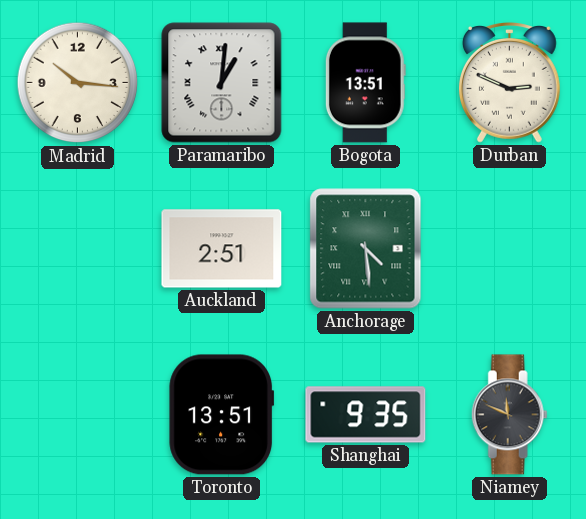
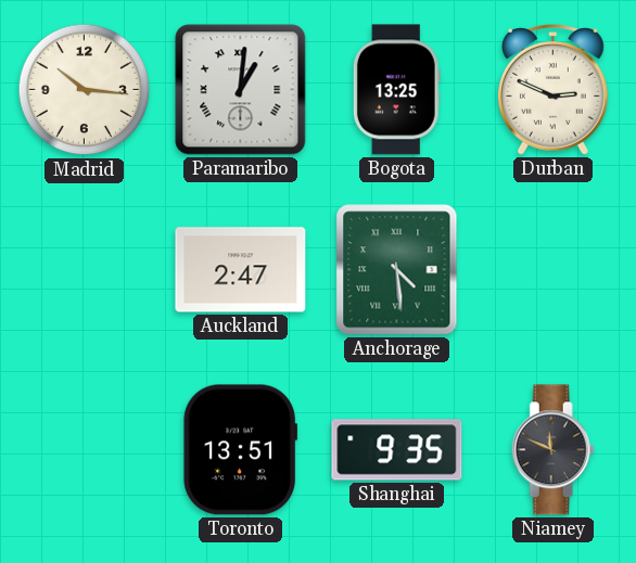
Bogota: 13:51 -> 13:25 (396, 90)
Auckland: 2:51 -> 2:47 (241, 270)
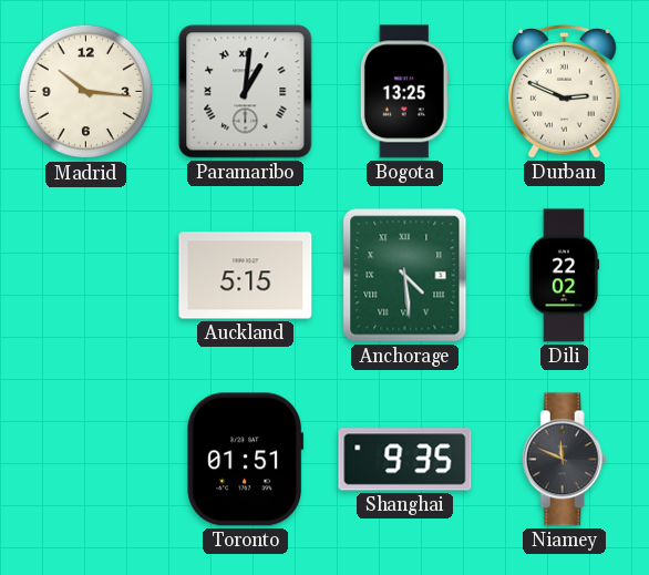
Auckland: 2:47 -> 5:15 (246, 276)
Dili: none -> 22:02 (564, 276)
Toronto: 13:51 -> 01:51 (246, 460)
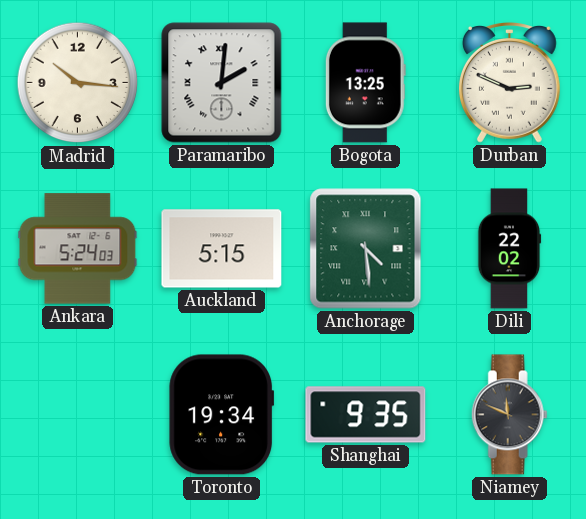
Paramaribo: 1:01 -> 2:01 (222, 83)
Ankara: none -> 5:24 (78, 249)
Toronto: 01:51 -> 19:34 (222, 415)
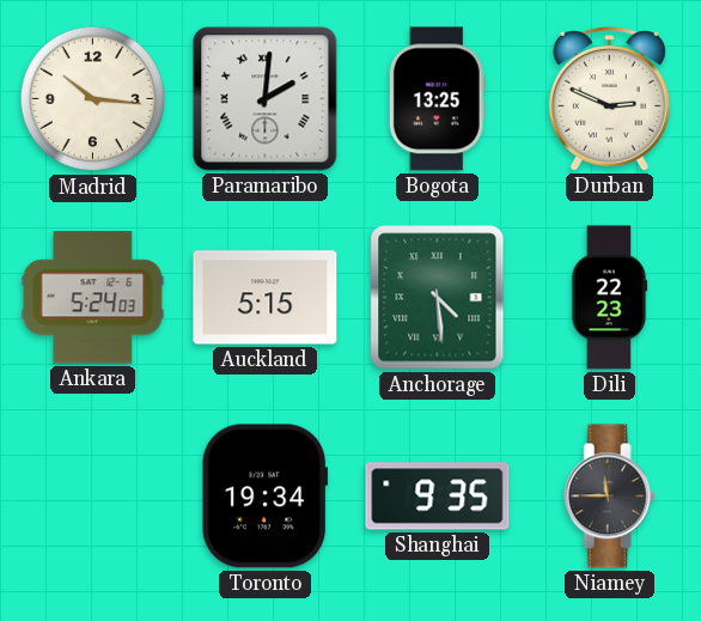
Dili: 22:02 -> 22:23 (609, 298)
Niamey: 11:49 -> 11:45 (609, 497)
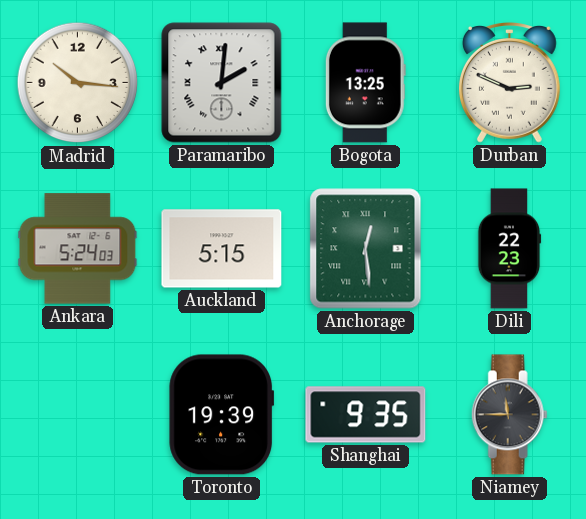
Anchorage: 4:29 -> 12:29 (366, 249)
Toronto: 19:34 -> 19:39 (222, 415)
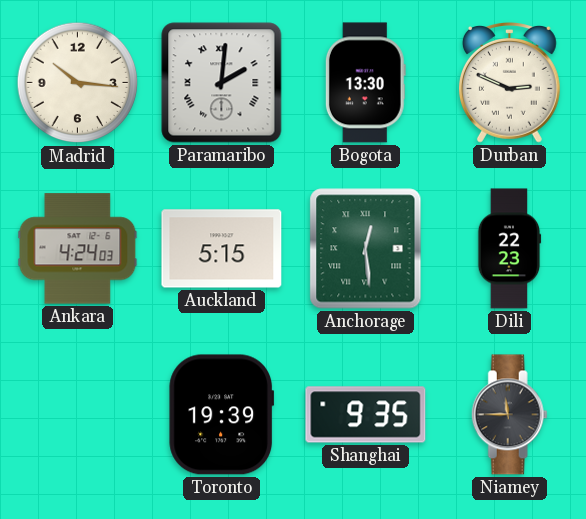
Bogota: 13:25 -> 13:30 (365, 83)
Ankara: 5:24 -> 4:24 (78, 249)
